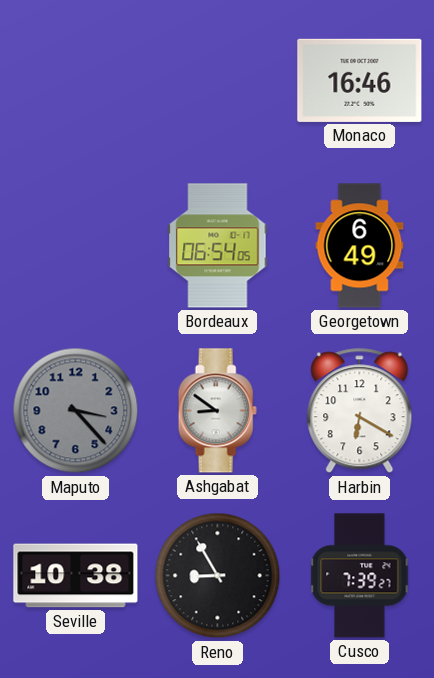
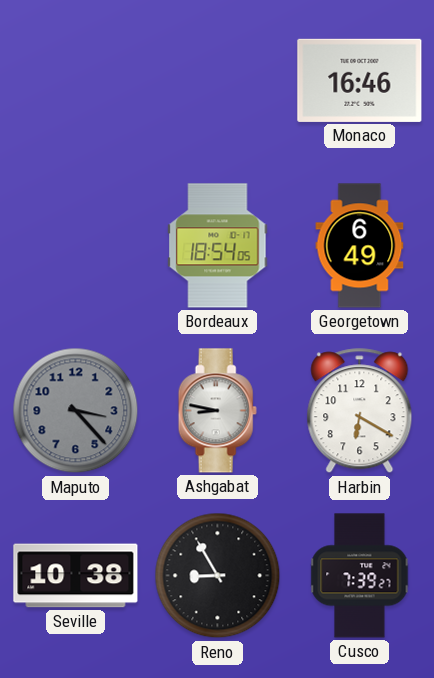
Bordeaux: 06:54 -> 18:54 (218, 246)
Ashgabat: 8:51 -> 8:47 (217, 411)
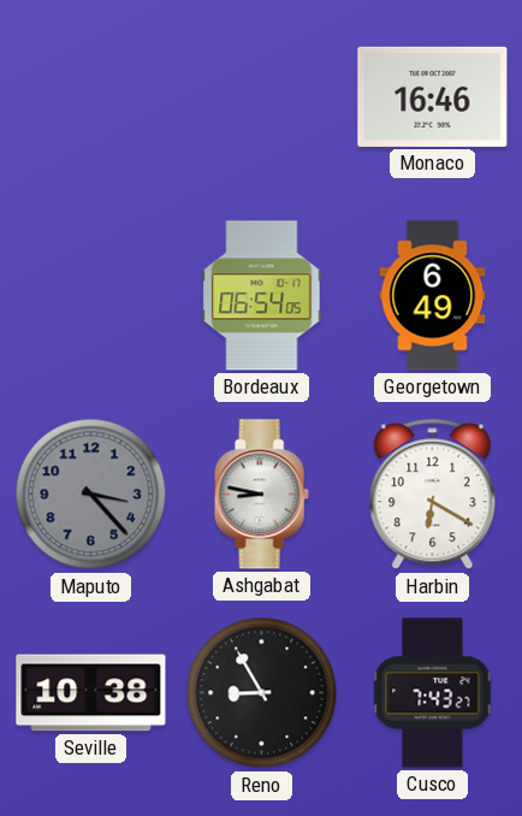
Bordeaux: 18:54 -> 06:54 (262, 296)
Cusco: 7:39 -> 7:43 (433, 693)
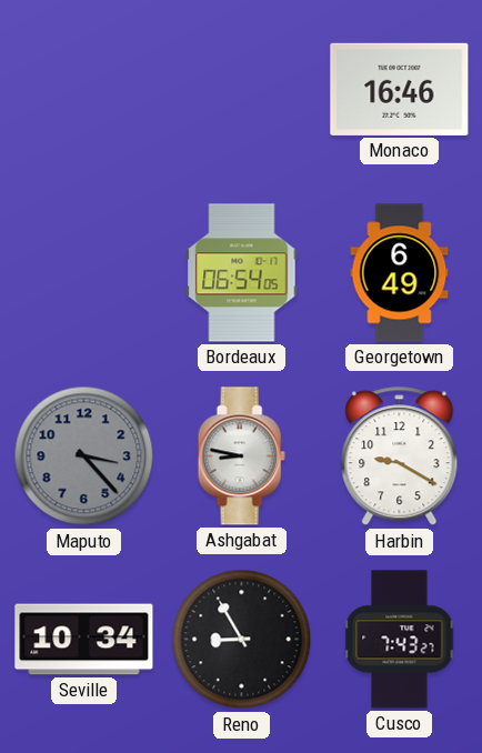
Harbin: 6:20 -> 9:20 (400, 456)
Seville: 10:38 -> 10:34 (84, 640)
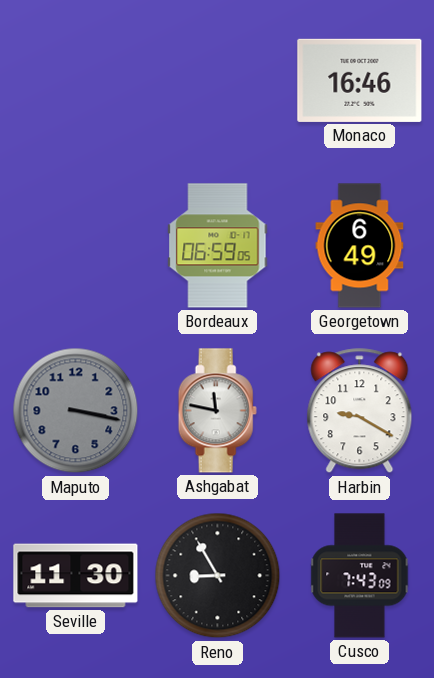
Bordeaux: 06:54 -> 06:59 (218, 246)
Maputo: 3:23 -> 3:17 (76, 411)
Ashgabat: 8:47 -> 11:47 (217, 411)
Seville: 10:34 -> 11:30 (76, 576)
Cusco: 7:43:27 -> 7:43:09 (360, 576)
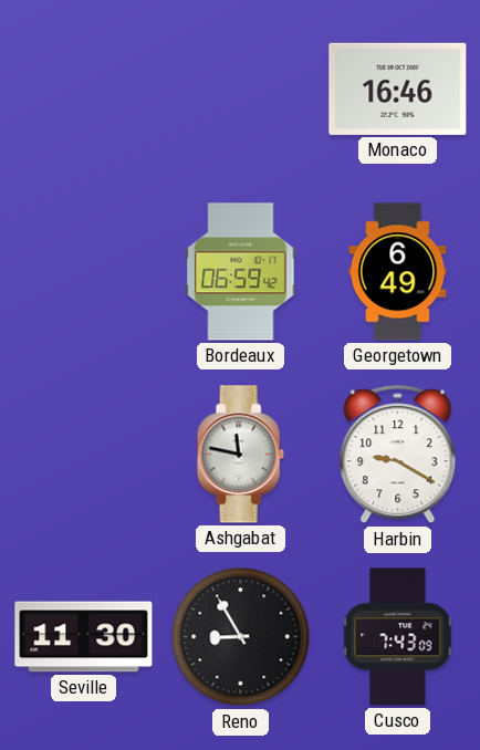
Bordeaux: 06:59:05 -> 06:59:42 (241, 272)
Maputo: 3:17 -> none (76, 411)
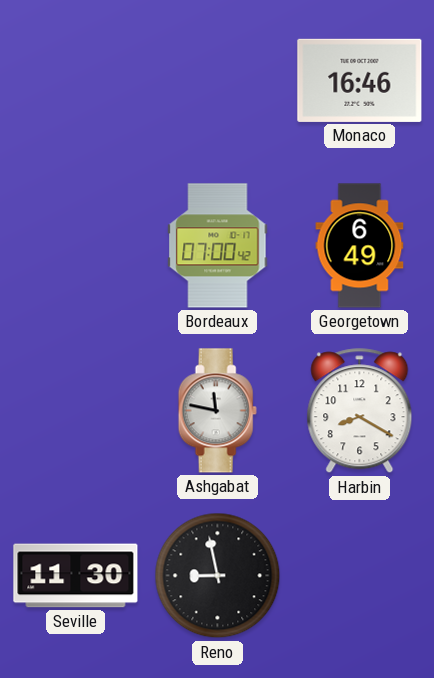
Bordeaux: 06:59 -> 07:00 (218, 246)
Harbin: 9:20 -> 8:20 (360, 411)
Reno: 8:55 -> 8:58 (218, 576)
Cusco: 7:43 -> none (398, 637)
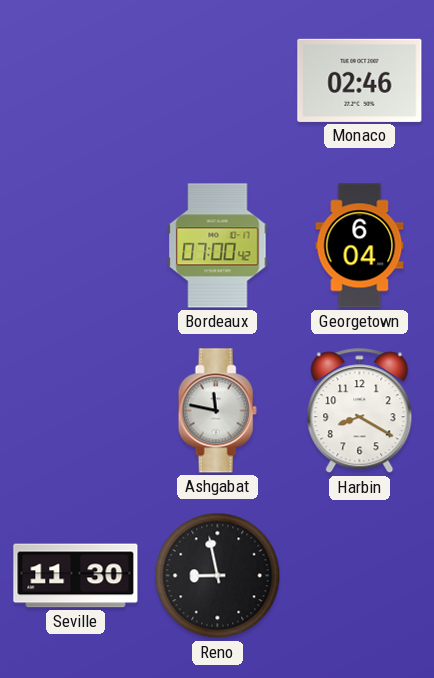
Monaco: 16:46 -> 02:46 (360, 80)
Georgetown: 6:49 -> 6:04 (360, 246)
